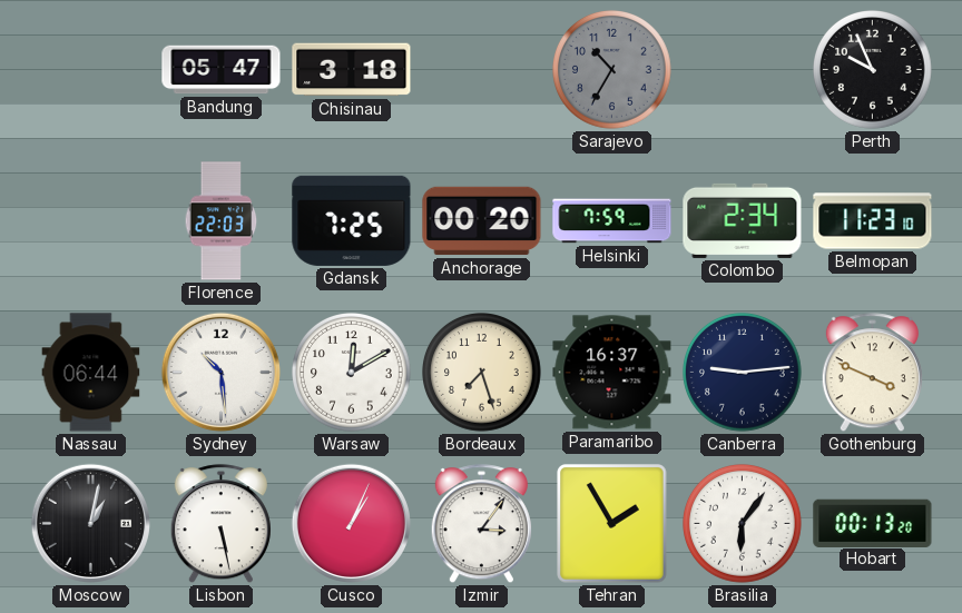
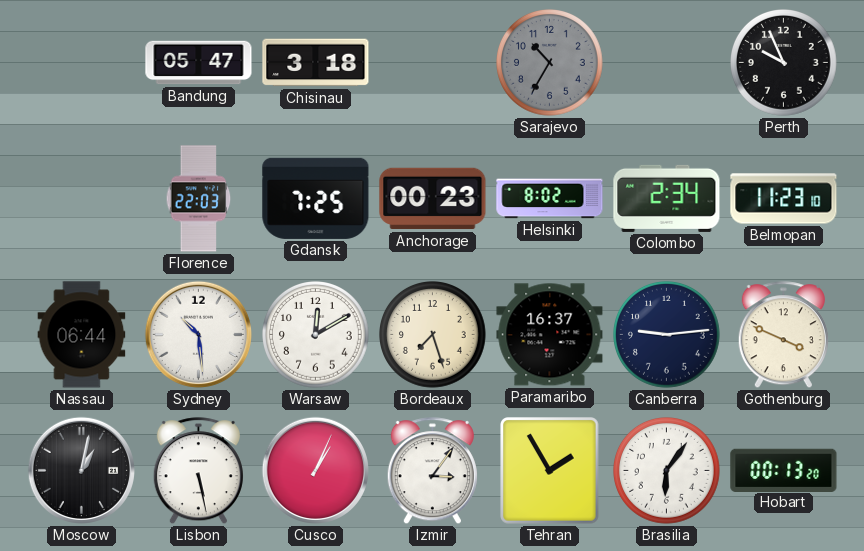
Anchorage: 00:20 -> 00:23 (433, 199)
Helsinki: 7:59 -> 8:02 (550, 199)
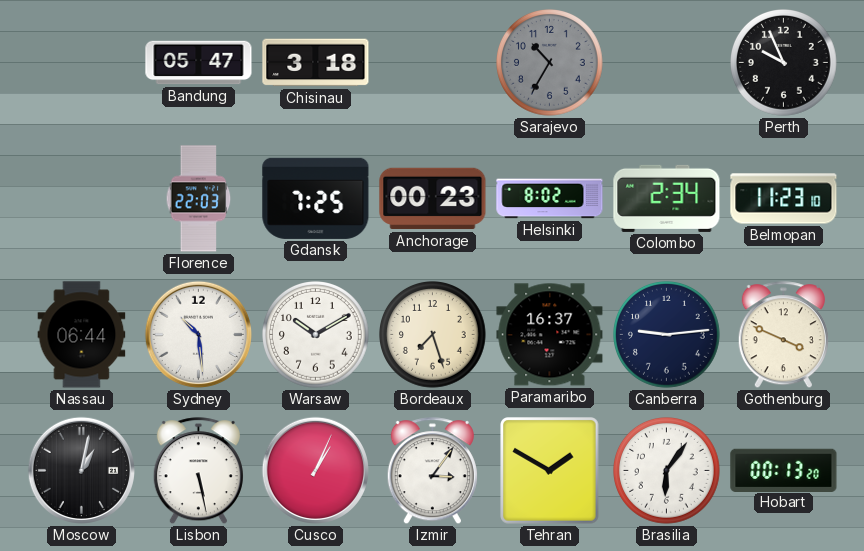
Warsaw: 12:10 -> 10:10 (316, 335)
Tehran: 1:55 -> 1:50 (550, 471)
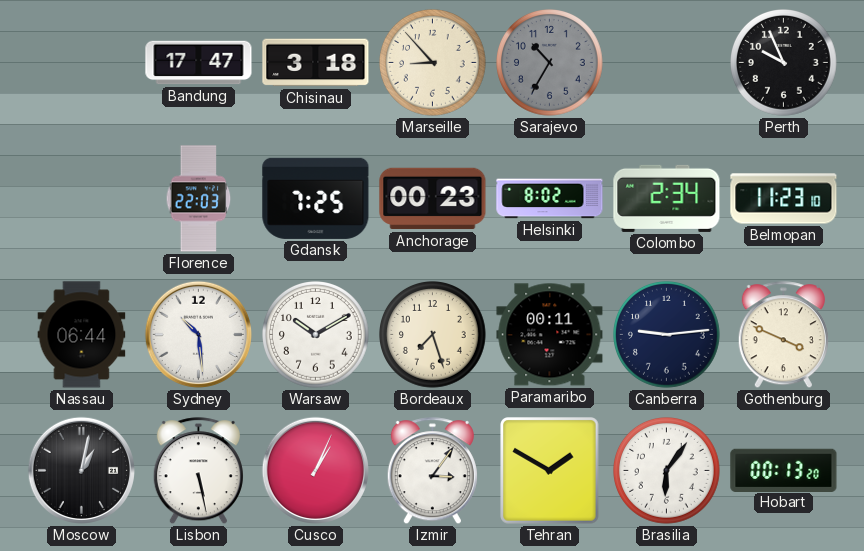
Bandung: 05:47 -> 17:47 (199, 63)
Marseille: none -> 8:53 (433, 63)
Paramaribo: 16:37 -> 00:11 (550, 335)
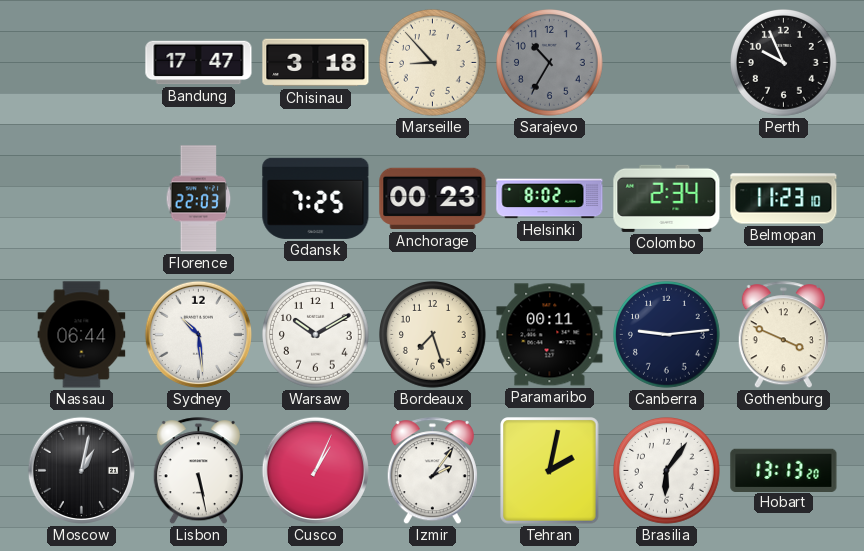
Izmir: 3:06 -> 2:06 (432, 471)
Tehran: 1:50 -> 2:02 (550, 471)
Hobart: 00:13 -> 13:13 (784, 470)
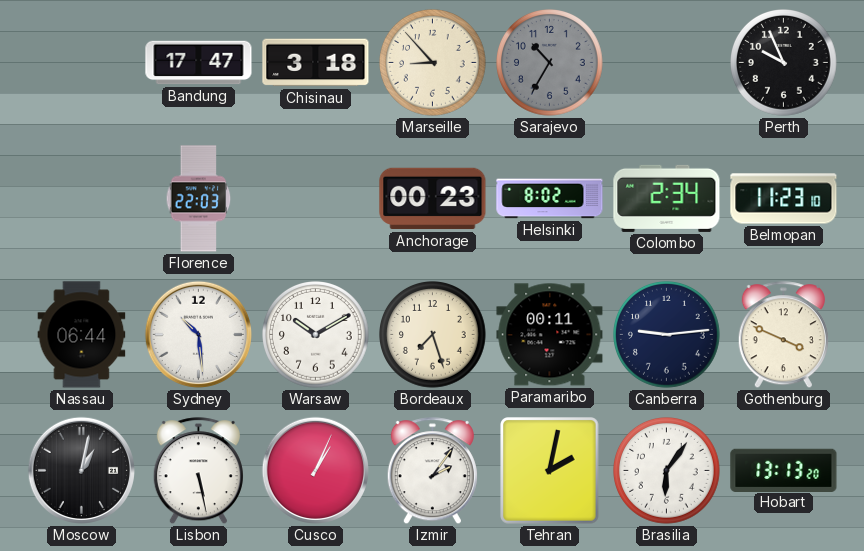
Gdansk: 7:25 -> none (316, 198)
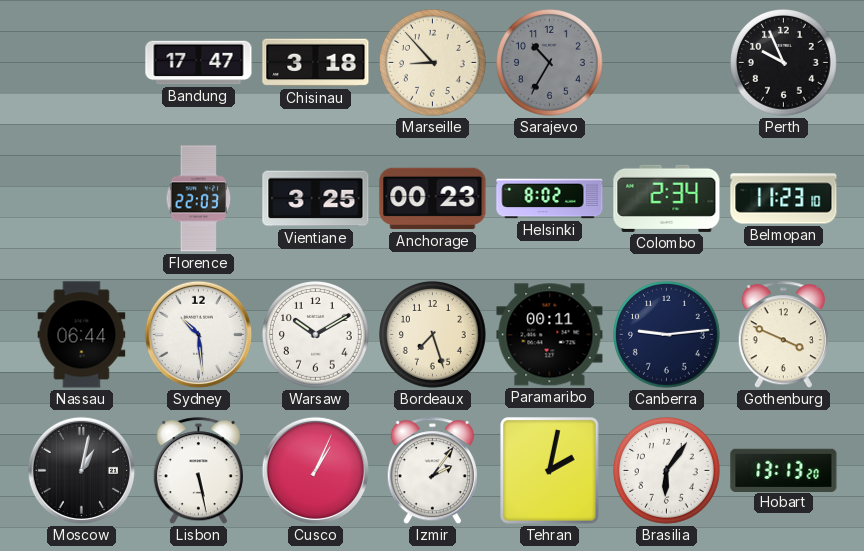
Vientiane: none -> 3:25 (316, 199)
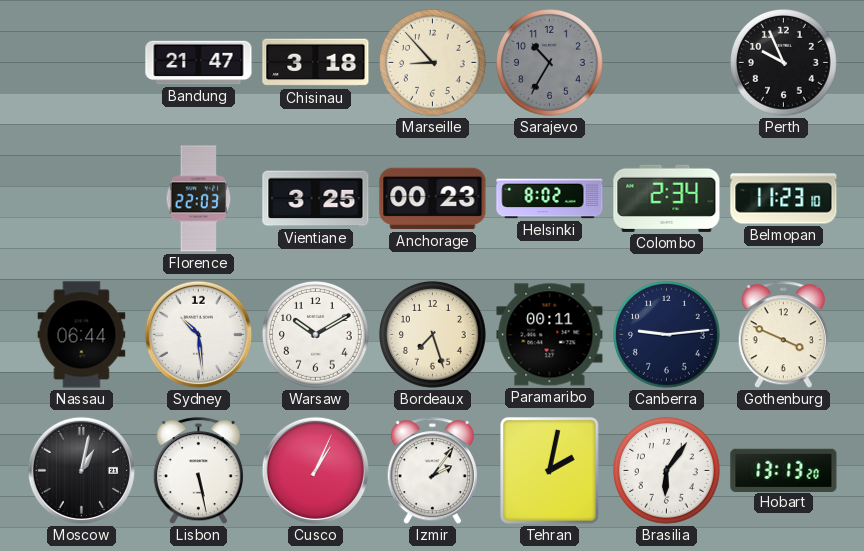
Bandung: 17:47 -> 21:47 (199, 63)
